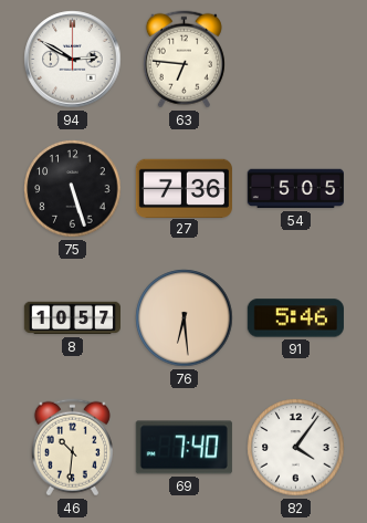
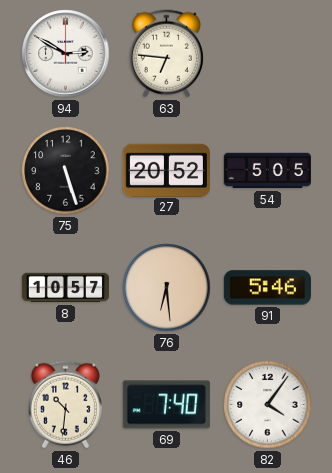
27: 7:36 -> 20:52 (166, 170)
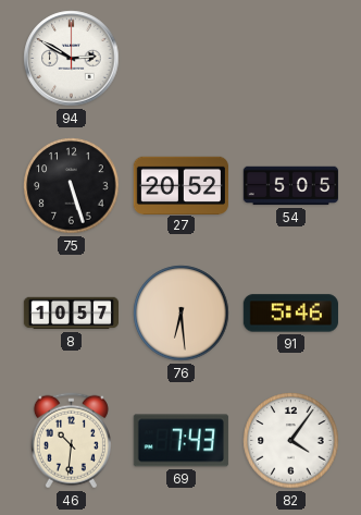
63: 6:46 -> none (166, 54)
69: 7:40 -> 7:43 (180, 441)
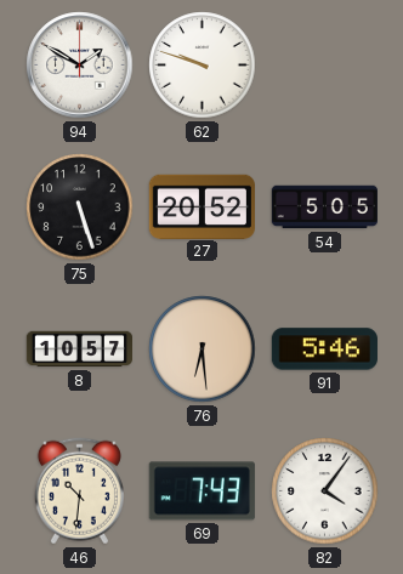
94: 2:50 -> 1:50 (80, 66)
62: none -> 9:48 (203, 66)
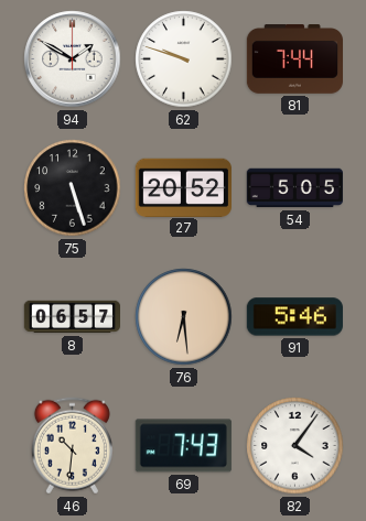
81: none -> 7:44 (294, 59)
8: 10:57 -> 06:57 (72, 317)
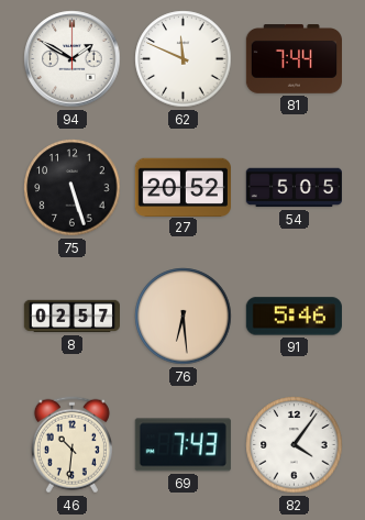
62: 9:48 -> 11:49 (184, 59)
8: 06:57 -> 02:57 (71, 317)
